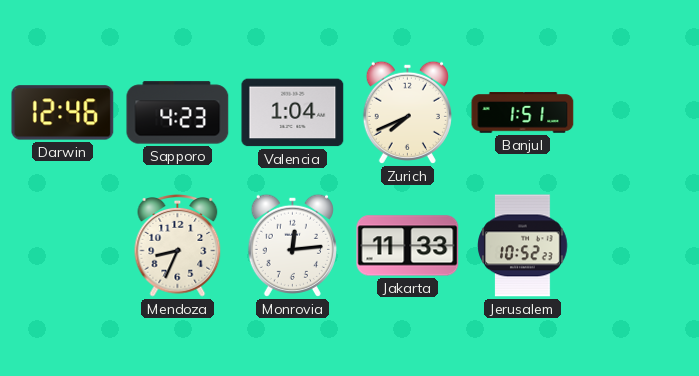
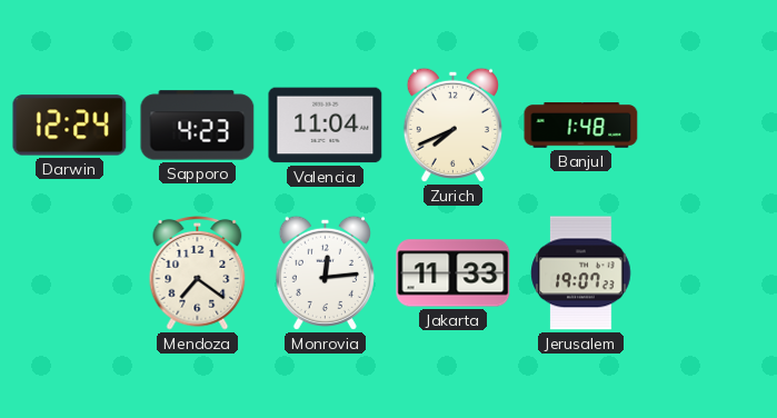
Darwin: 12:46 -> 12:24 (70, 126)
Valencia: 1:04 -> 11:04 (326, 126)
Banjul: 1:51 -> 1:48 (581, 126)
Mendoza: 8:34 -> 7:21 (198, 273)
Jerusalem: 10:52 -> 19:07 (581, 273)
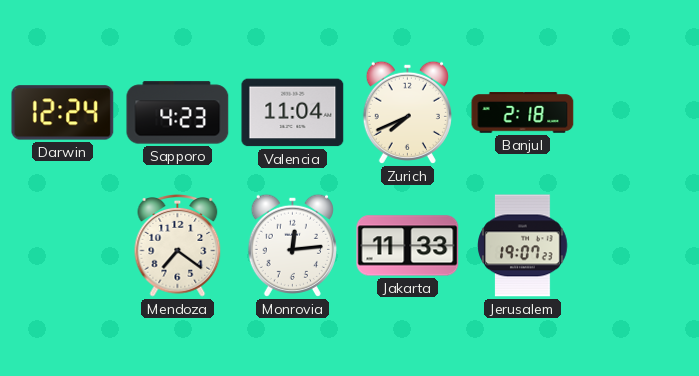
Banjul: 1:48 -> 2:18 (523, 113)
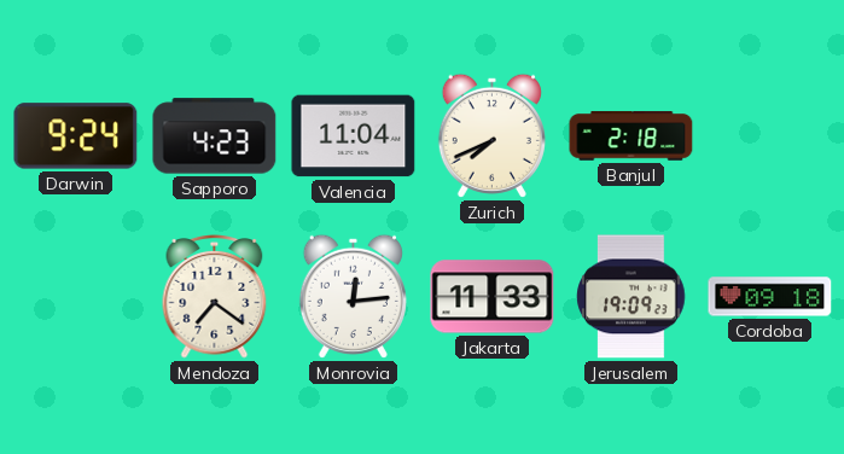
Darwin: 12:24 -> 9:24 (76, 136)
Jerusalem: 19:07 -> 19:09 (631, 297)
Cordoba: none -> 09:18 (770, 297)
